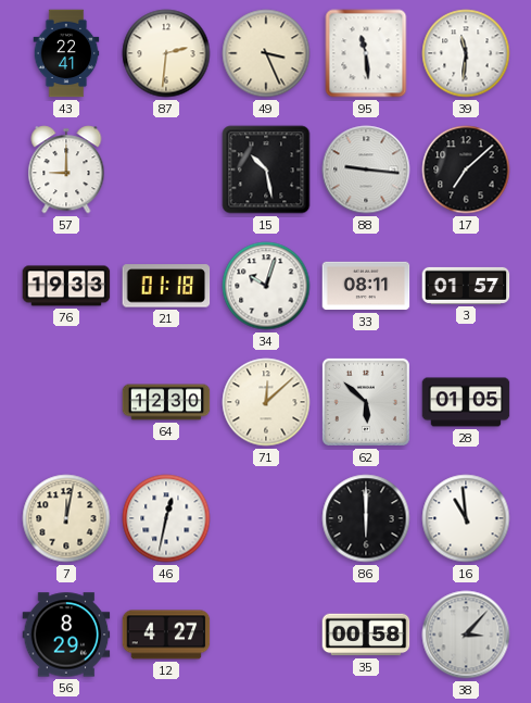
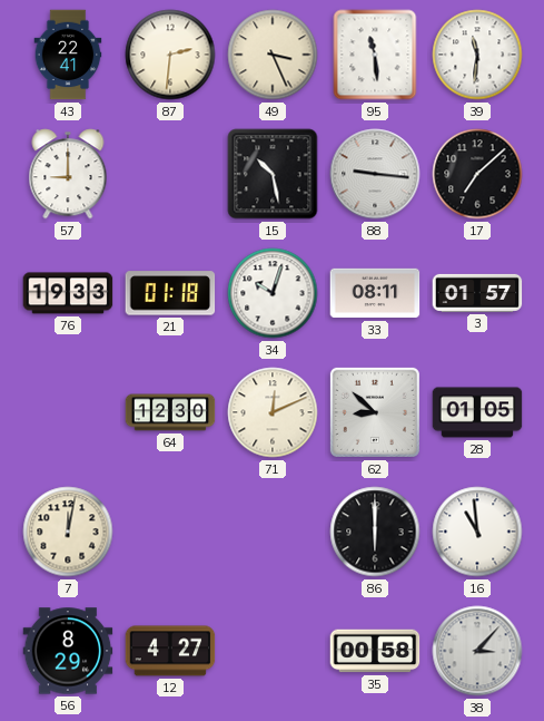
71: 12:08 -> 12:11 (273, 412)
62: 5:52 -> 8:52 (375, 412)
46: 12:32 -> none (166, 518)
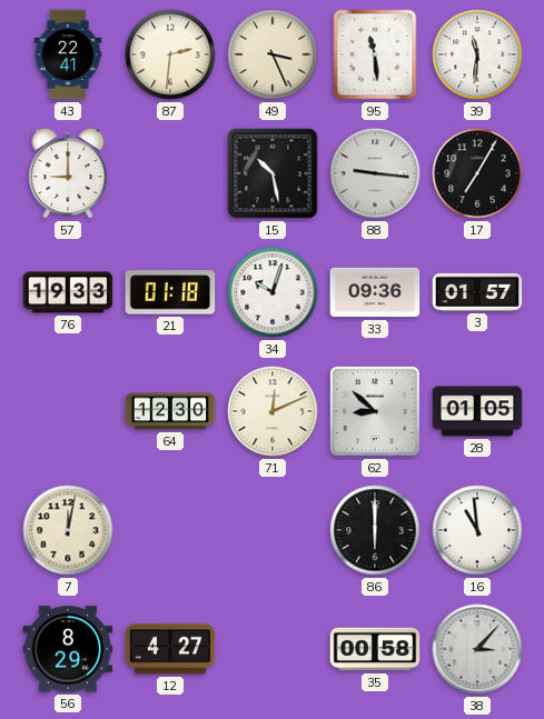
17: 7:08 -> 7:05 (477, 173)
33: 08:11 -> 09:36 (375, 292)
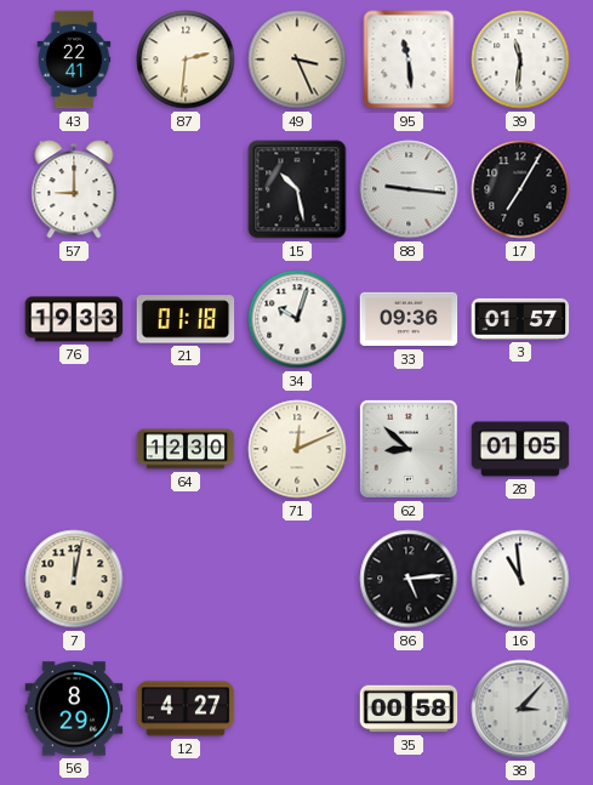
86: 6:00 -> 5:14 (409, 579)
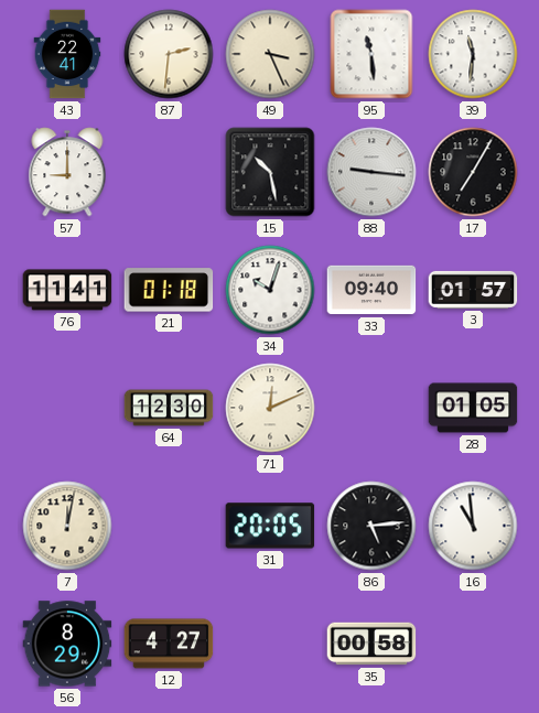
76: 19:33 -> 11:41 (67, 290)
33: 09:36 -> 09:40 (371, 290)
62: 8:52 -> none (409, 449)
31: none -> 20:05 (270, 526)
38: 3:07 -> none (520, 709)
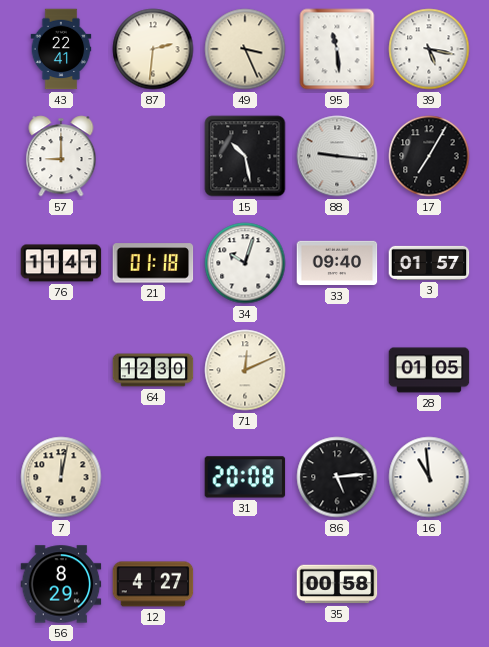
39: 11:31 -> 5:17 (429, 49)
31: 20:05 -> 20:08 (245, 477)
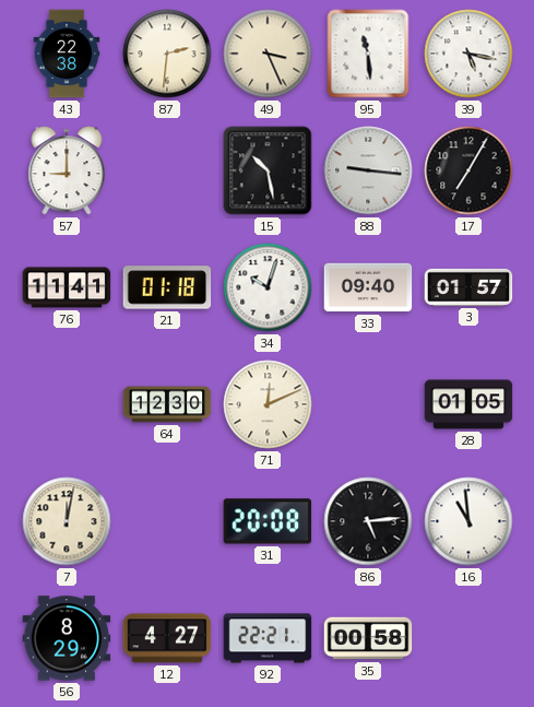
43: 22:41 -> 22:38 (67, 54)
92: none -> 22:21 (268, 638)
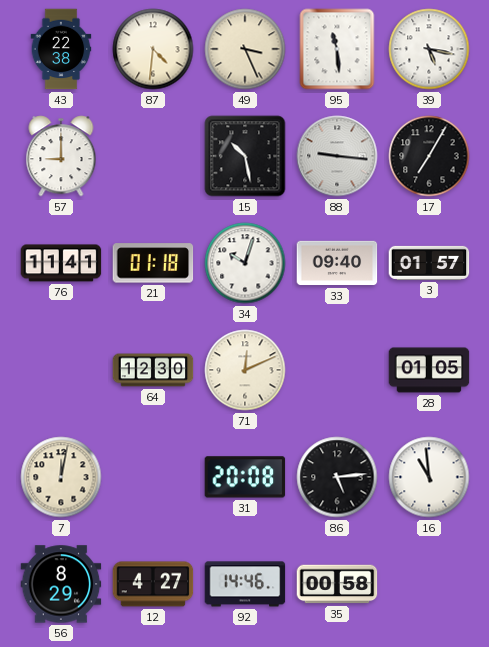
87: 2:31 -> 4:31 (153, 49)
92: 22:21 -> 14:46 (245, 584)
